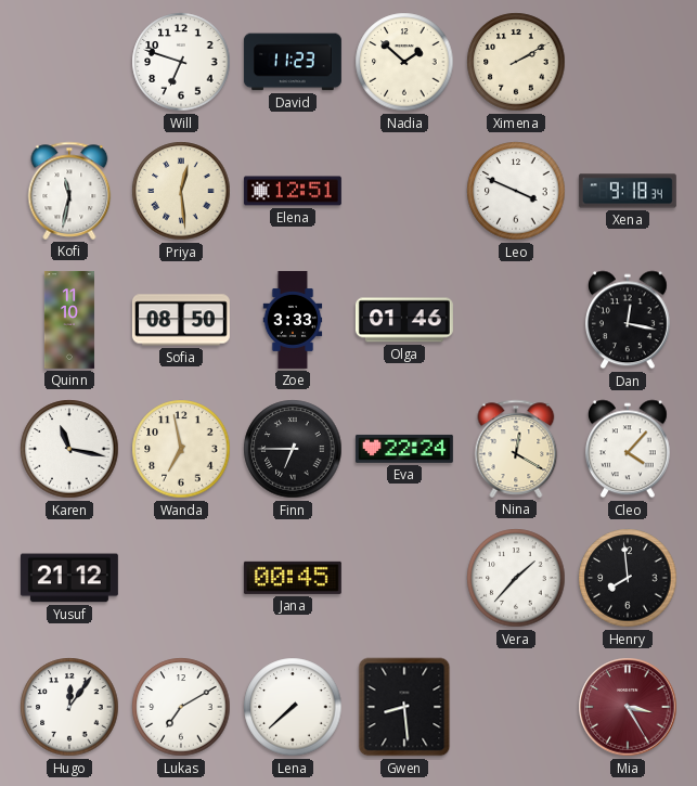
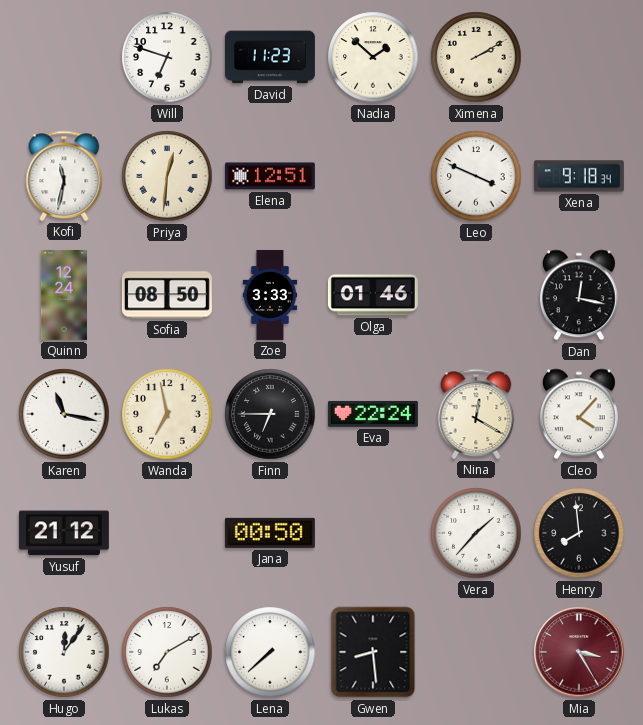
Priya: 12:29 -> 12:31 (167, 176)
Quinn: 11:10 -> 12:24 (64, 295)
Jana: 00:45 -> 00:50 (270, 533)
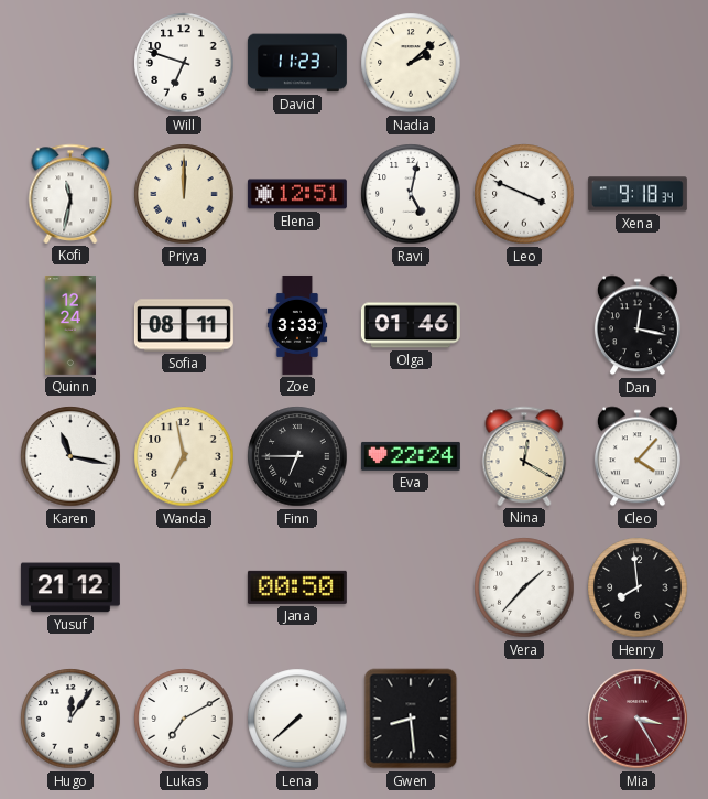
Nadia: 1:52 -> 2:08 (411, 63)
Ximena: 2:10 -> none (476, 57)
Priya: 12:31 -> 12:00 (184, 194)
Ravi: none -> 5:02 (411, 194)
Sofia: 08:50 -> 08:11 (184, 325)
